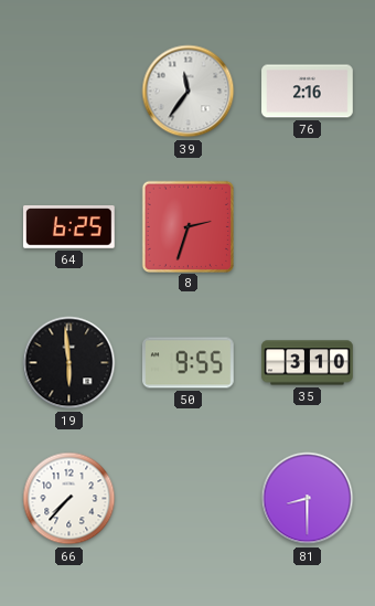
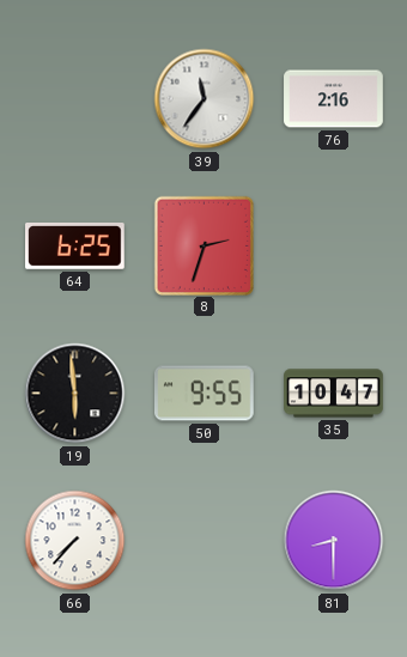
35: 3:10 -> 10:47 (334, 394)
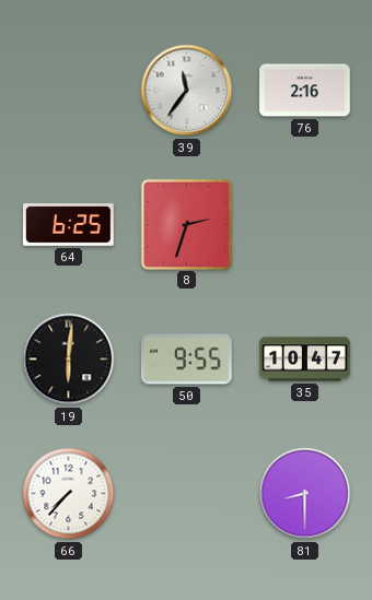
19: 5:59 -> 6:01 (69, 360)
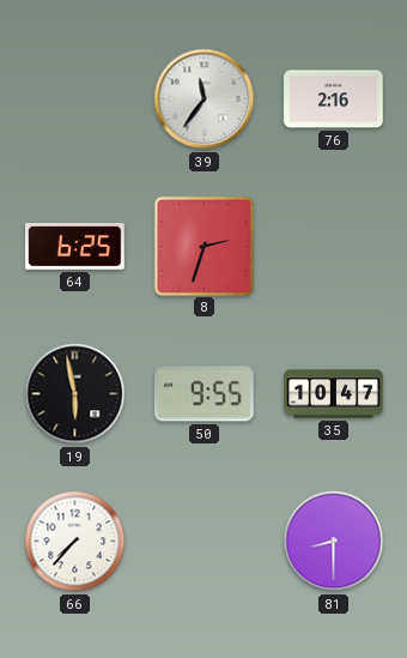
19: 6:01 -> 5:58 (75, 394)
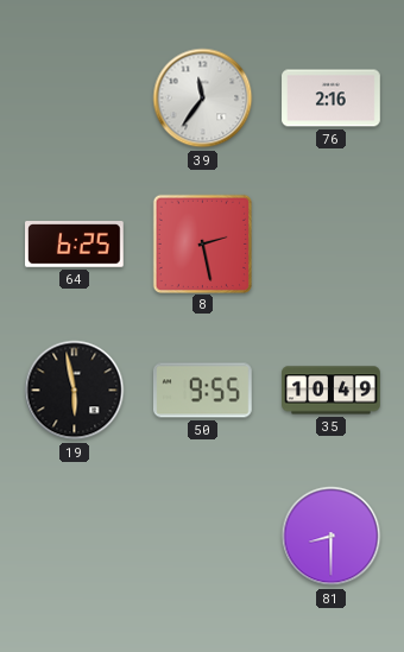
8: 2:33 -> 2:28 (202, 243)
35: 10:47 -> 10:49 (332, 391)
66: 7:37 -> none (75, 542)
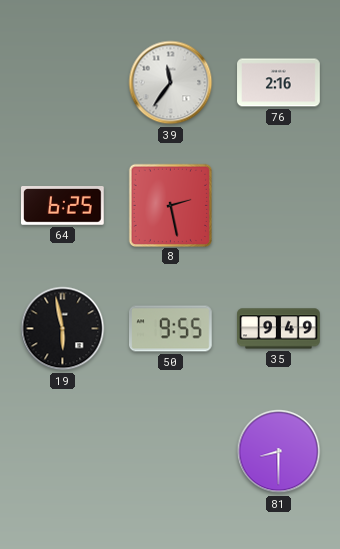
35: 10:49 -> 9:49 (279, 329)
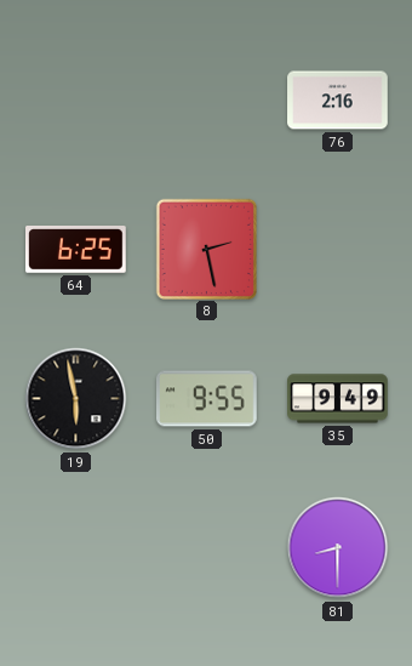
39: 11:36 -> none (171, 83)
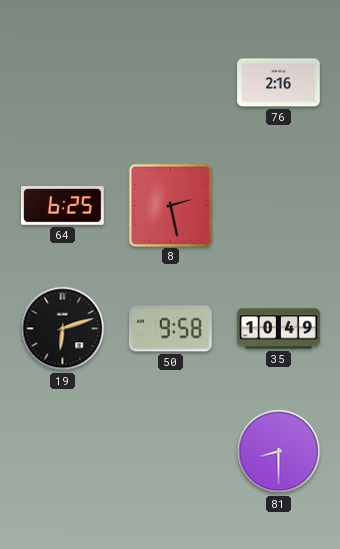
19: 5:58 -> 6:12 (63, 329)
50: 9:55 -> 9:58 (171, 329)
35: 9:49 -> 10:49 (279, 329)
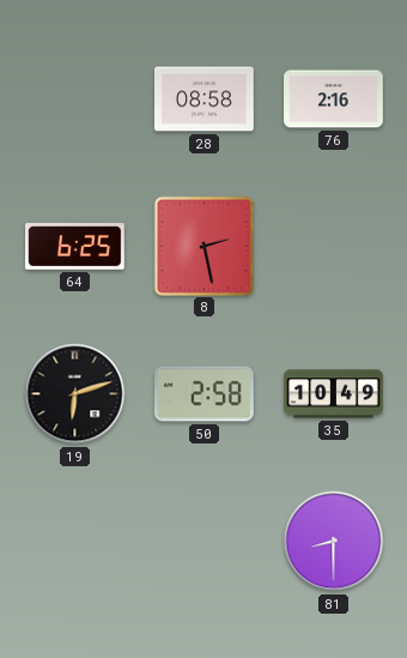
28: none -> 08:58 (205, 99)
50: 9:58 -> 2:58 (205, 394)
